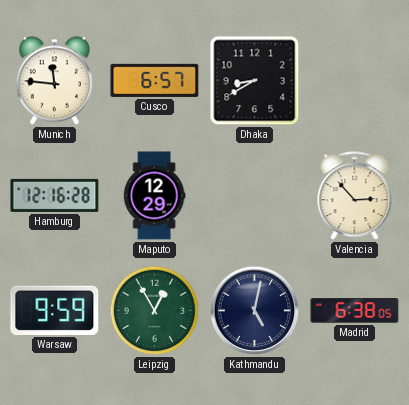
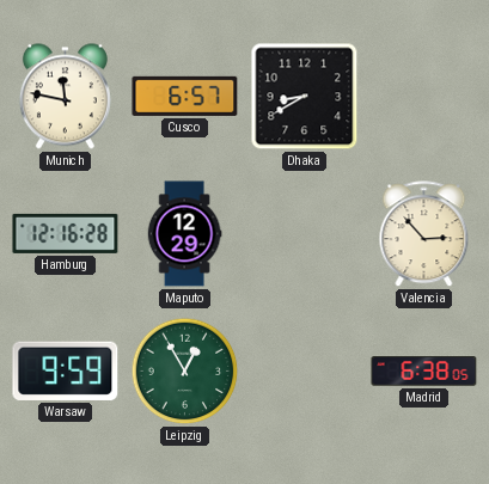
Munich: 11:46 -> 11:47 (65, 97)
Kathmandu: 5:02 -> none (255, 311)
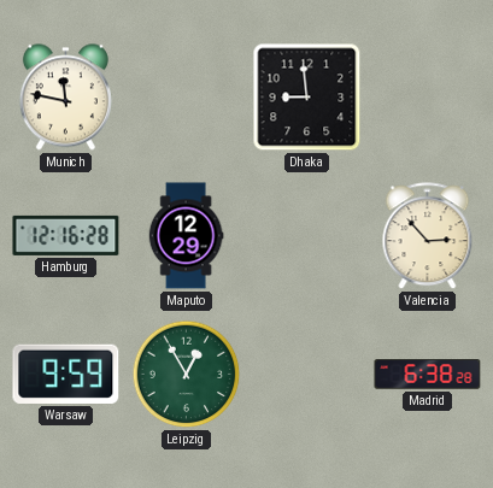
Cusco: 6:57 -> none (185, 96)
Dhaka: 8:40 -> 8:59 (307, 98)
Madrid: 6:38:05 -> 6:38:28 (428, 375)
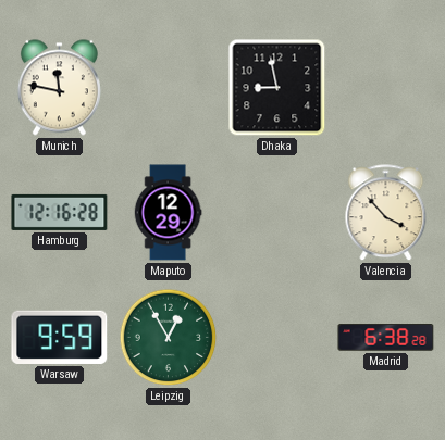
Dhaka: 8:59 -> 8:58 (277, 88)
Valencia: 2:53 -> 3:53 (386, 213)
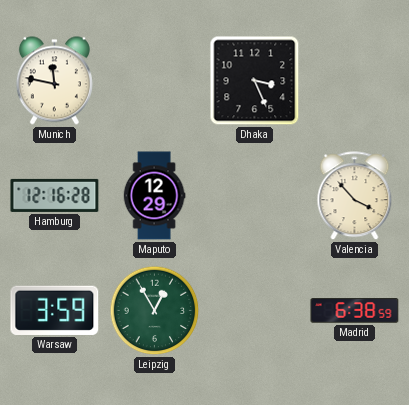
Dhaka: 8:58 -> 3:26 (255, 81)
Warsaw: 9:59 -> 3:59 (55, 310)
Madrid: 6:38:28 -> 6:38:59 (355, 311)
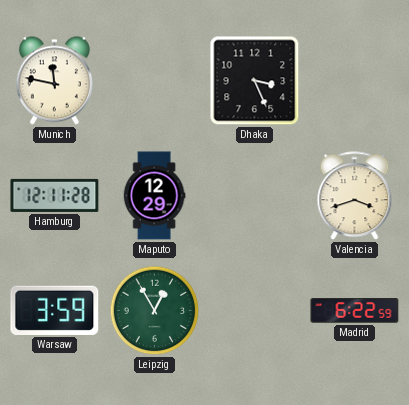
Hamburg: 12:16 -> 12:11 (55, 195)
Valencia: 3:53 -> 3:42 (355, 196)
Madrid: 6:38 -> 6:22 (355, 311)
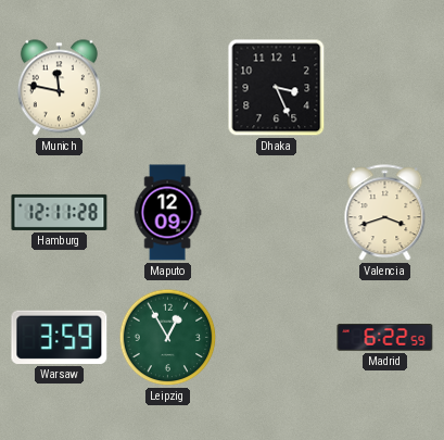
Maputo: 12:29 -> 12:09 (167, 213)
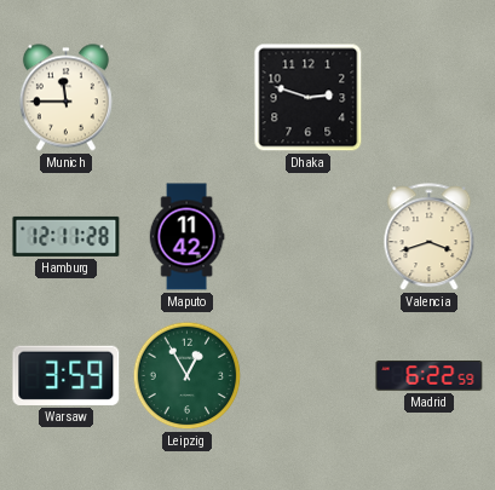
Munich: 11:47 -> 11:45 (65, 98)
Dhaka: 3:26 -> 2:48 (309, 98)
Maputo: 12:09 -> 11:42 (186, 237)
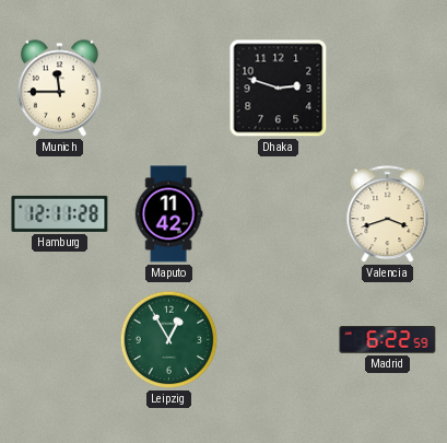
Warsaw: 3:59 -> none (67, 375)
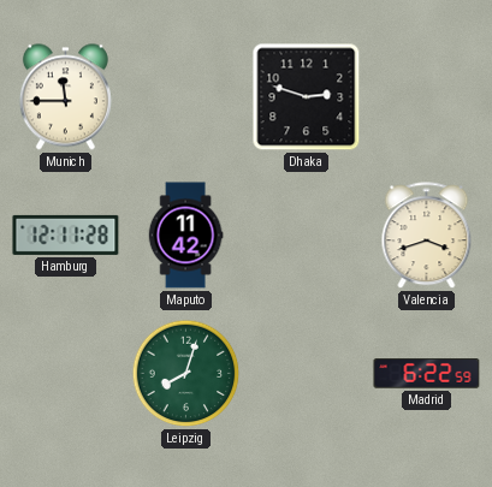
Leipzig: 12:55 -> 8:03 (186, 374)
